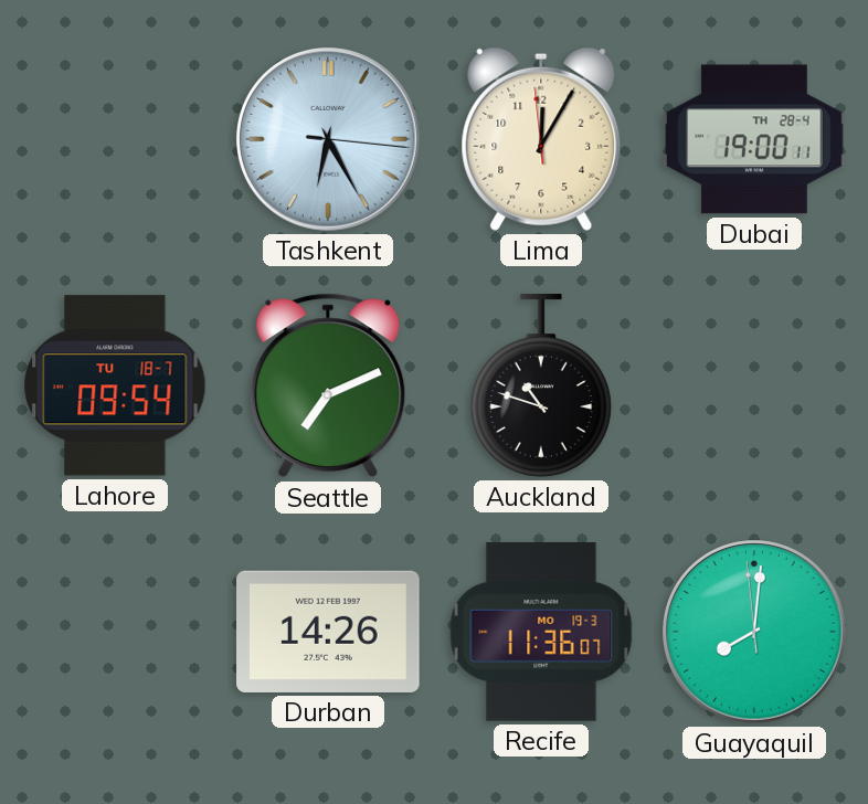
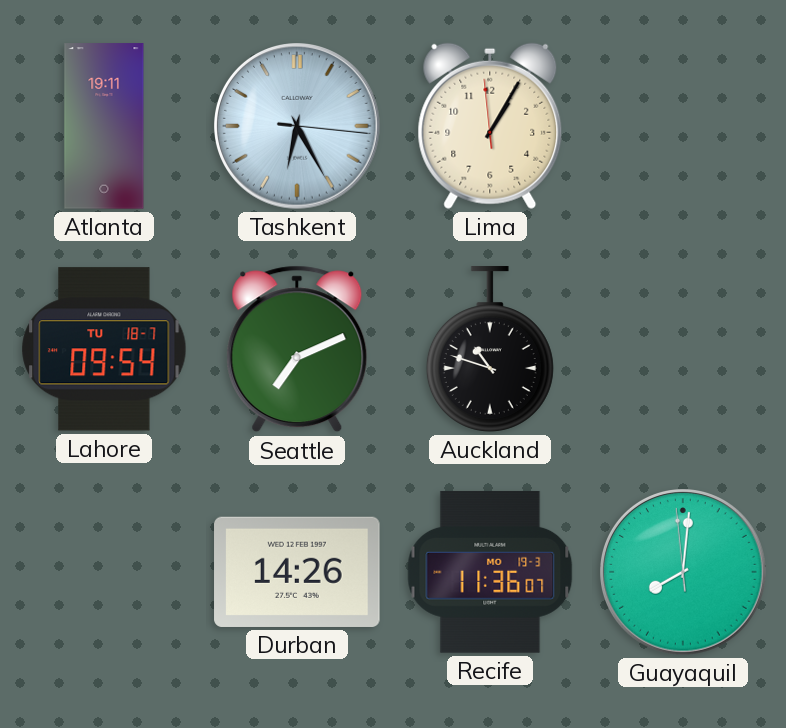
Atlanta: none -> 19:11 (104, 126)
Lima: 12:04 -> 1:04 (490, 126)
Dubai: 19:00 -> none (754, 139)
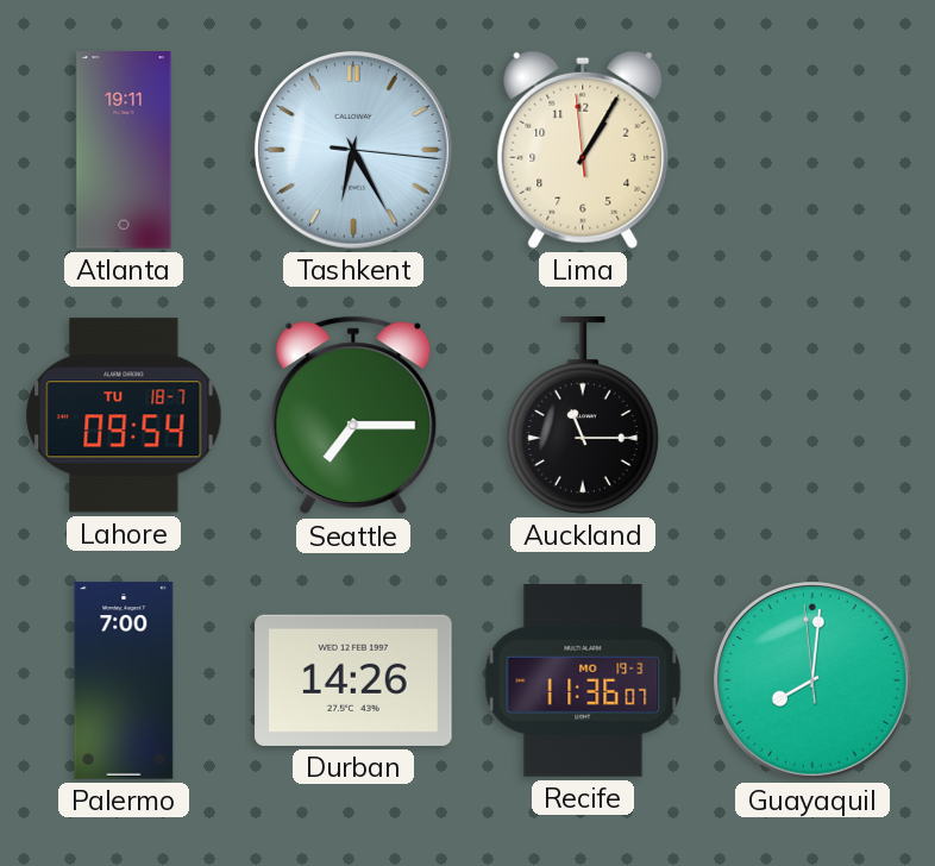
Seattle: 7:11 -> 7:15 (353, 415)
Auckland: 10:48 -> 11:15 (583, 415)
Palermo: none -> 7:00 (124, 680)
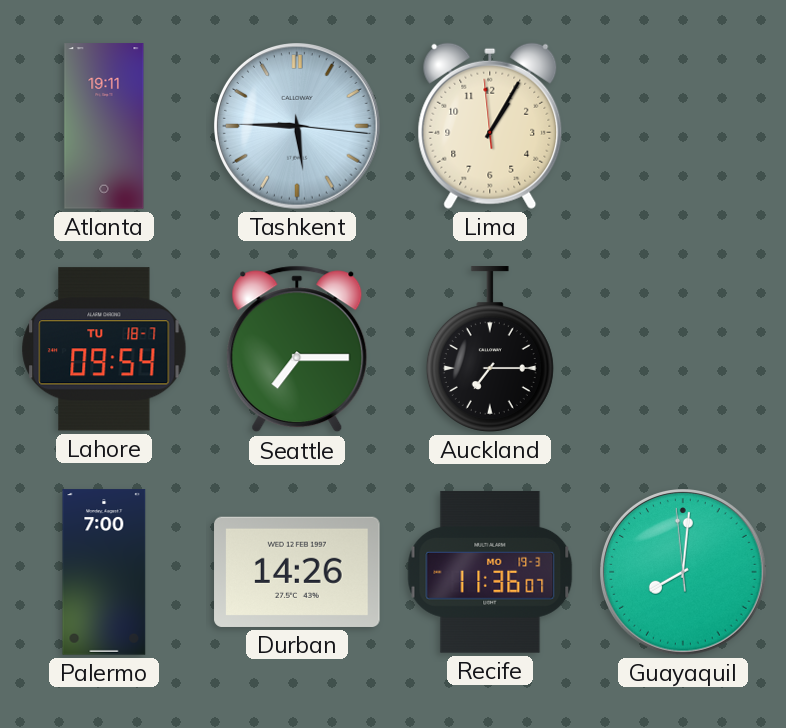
Tashkent: 6:25 -> 5:45 (298, 127)
Auckland: 11:15 -> 7:15 (490, 349)
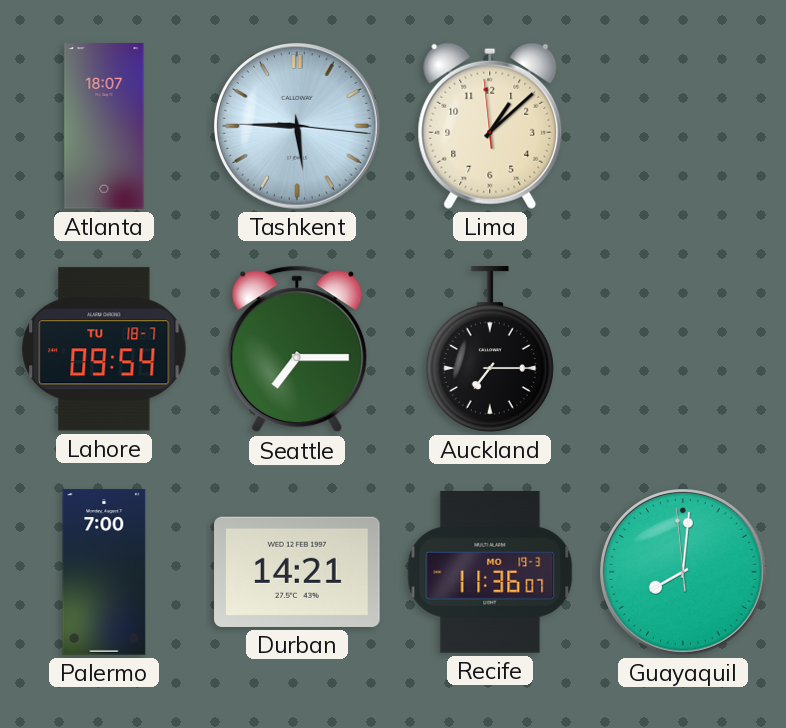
Atlanta: 19:11 -> 18:07 (104, 126)
Lima: 1:04 -> 1:07 (490, 126)
Durban: 14:26 -> 14:21 (297, 572)
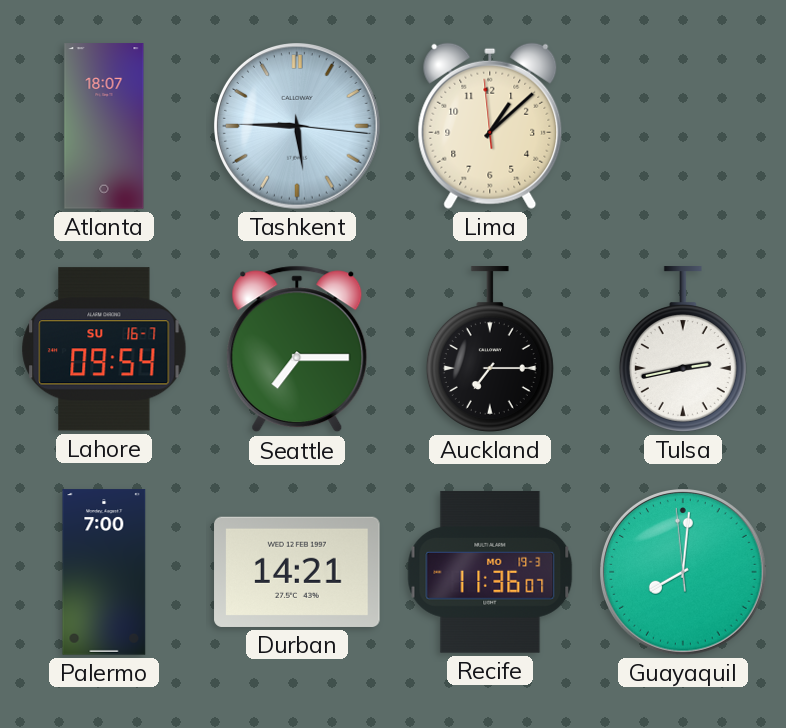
Lahore date: TU 18-7 -> SU 16-7 (104, 349)
Tulsa: none -> 2:43 (683, 349)
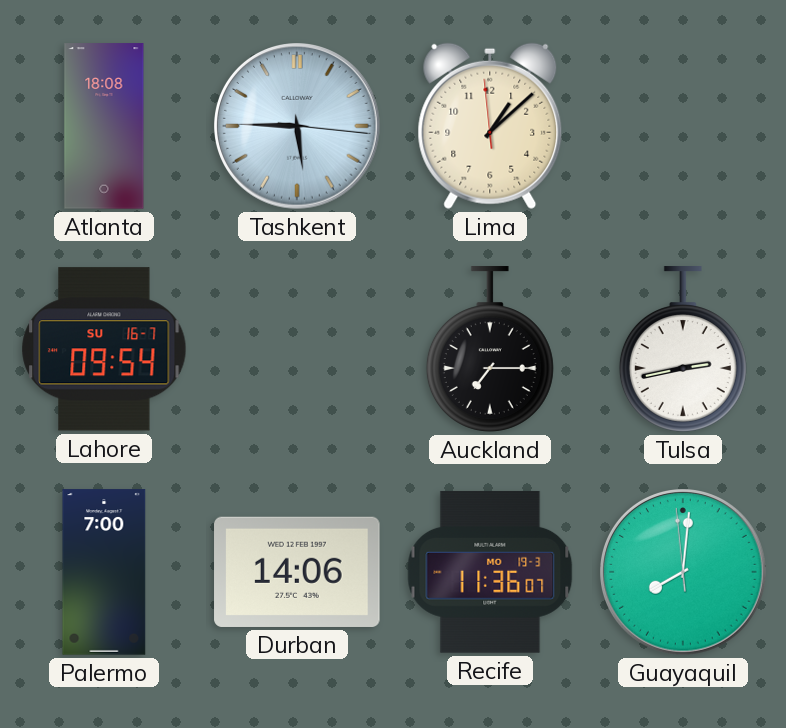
Atlanta: 18:07 -> 18:08 (104, 126)
Seattle: 7:15 -> none (297, 349)
Durban: 14:21 -> 14:06 (297, 572)
